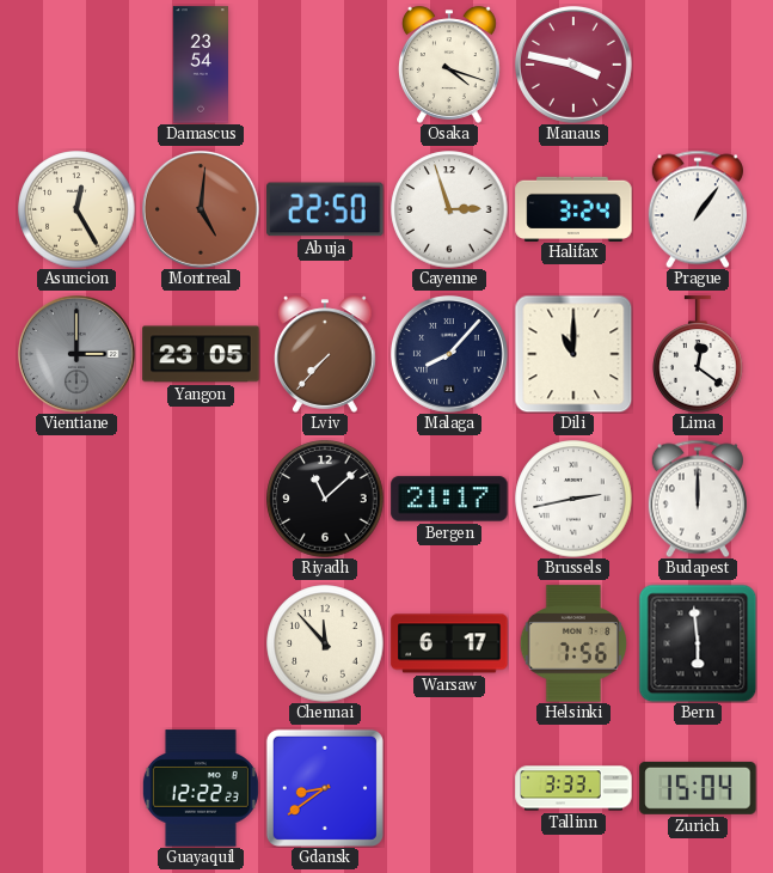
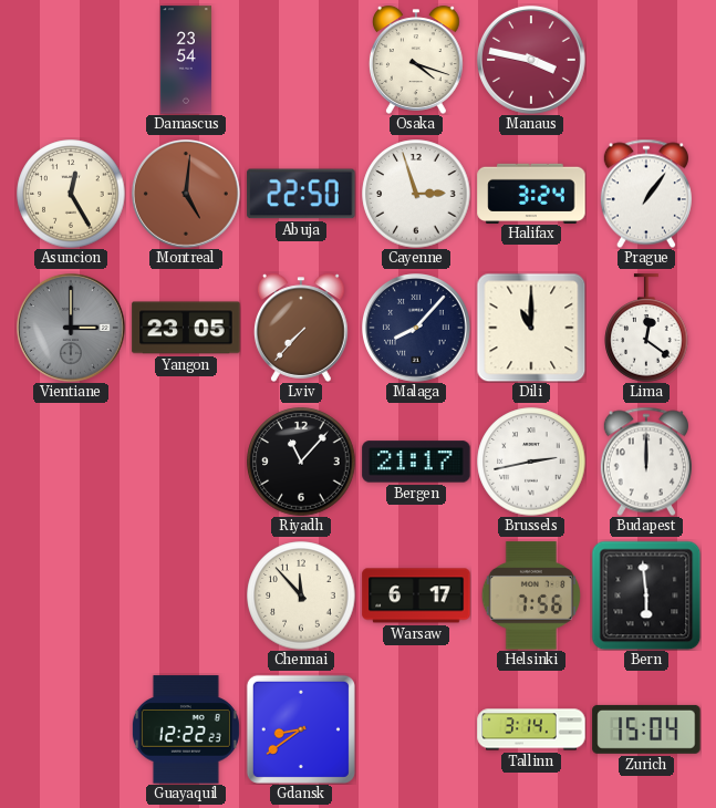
Riyadh: 11:08 -> 11:07 (301, 462)
Tallinn: 3:33 -> 3:14 (531, 729)
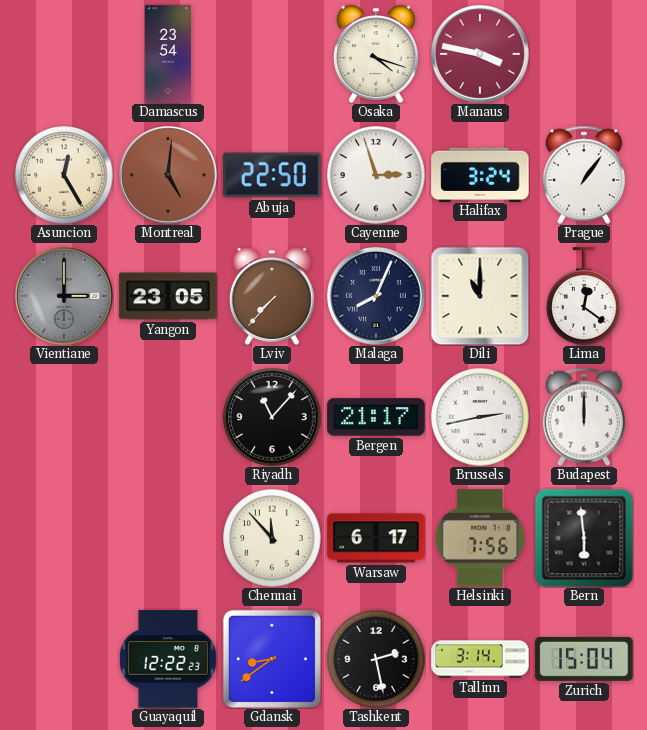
Malaga: 8:07 -> 8:04 (377, 297)
Tashkent: none -> 2:28 (376, 659)
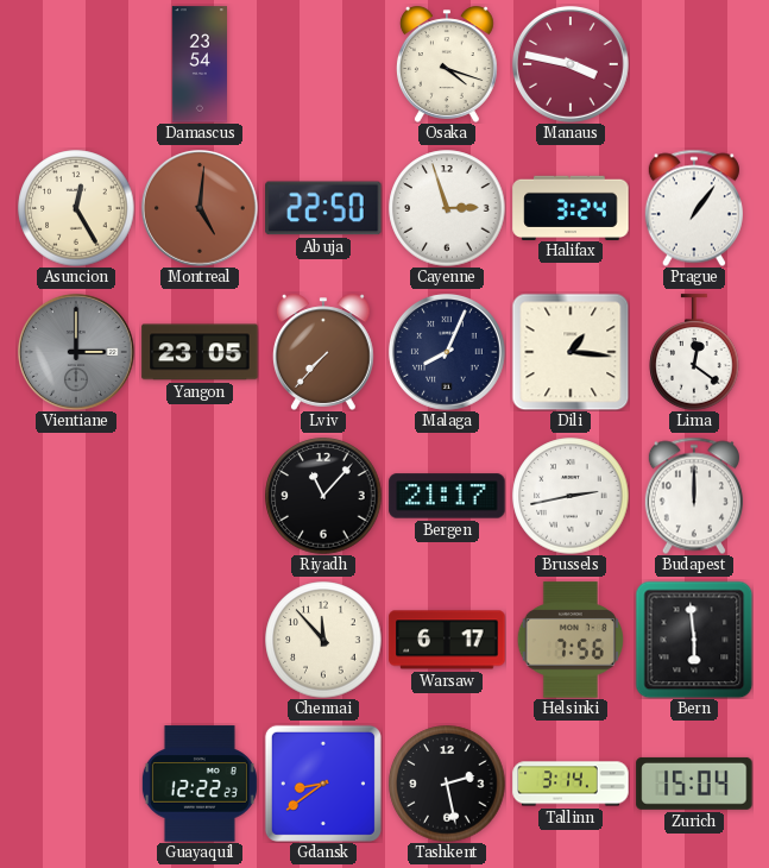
Dili: 11:00 -> 1:16 (571, 352)
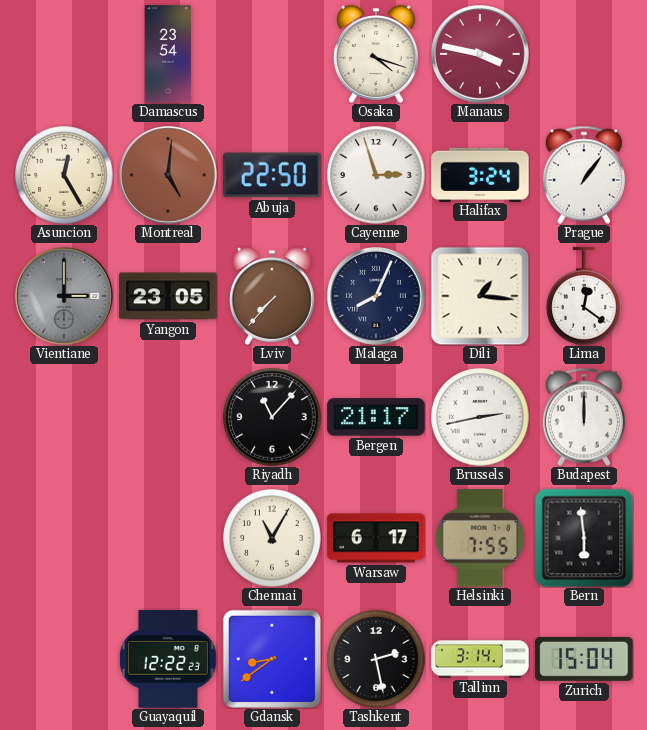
Chennai: 11:53 -> 11:05 (272, 538)
Helsinki: 7:56 -> 7:55 (480, 538)
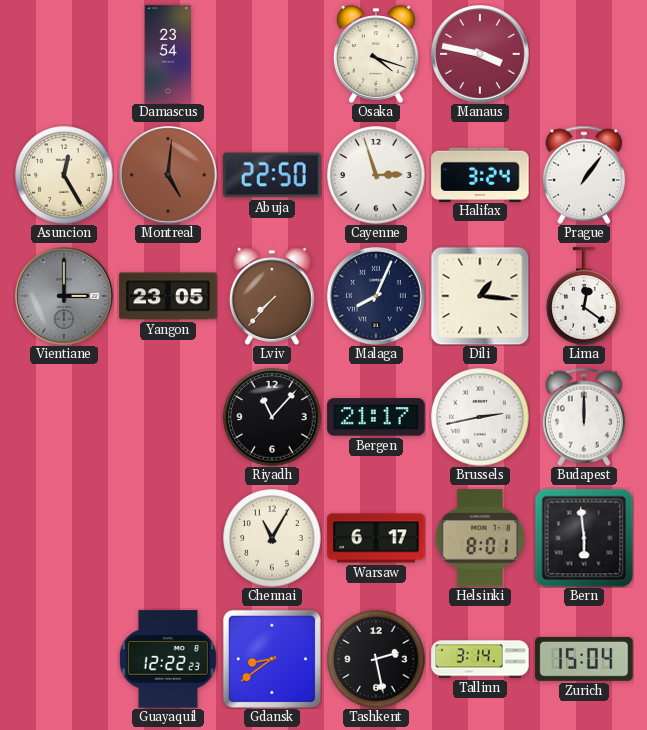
Helsinki: 7:55 -> 8:01 (480, 538)
